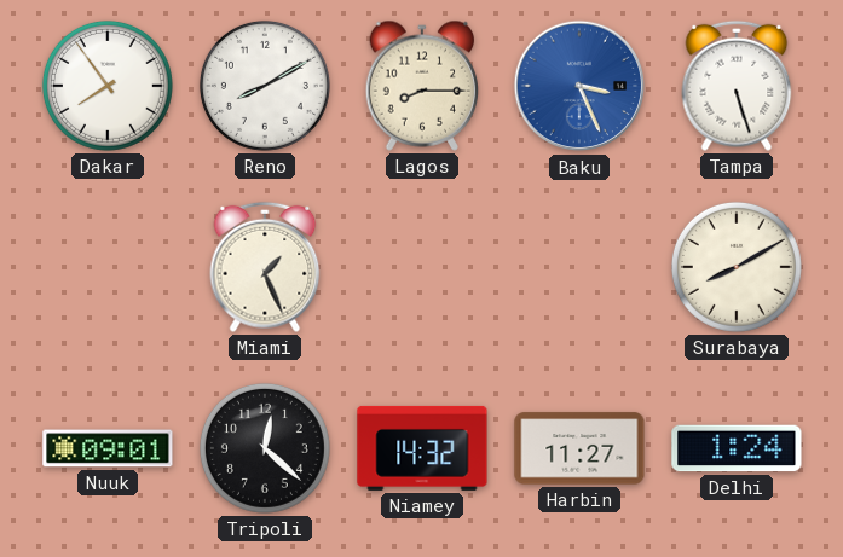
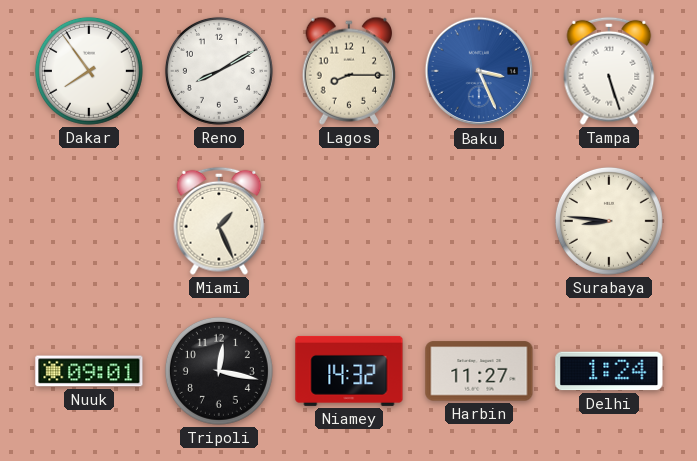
Surabaya: 8:10 -> 8:46 (609, 221)
Tripoli: 12:22 -> 12:17 (219, 371)
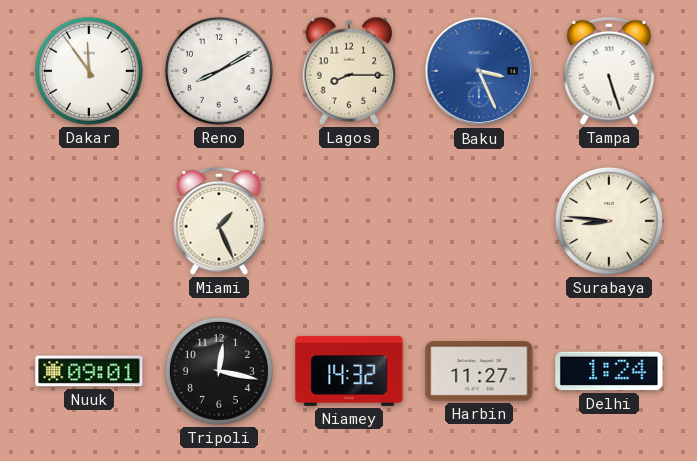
Dakar: 7:54 -> 11:54 (89, 71)
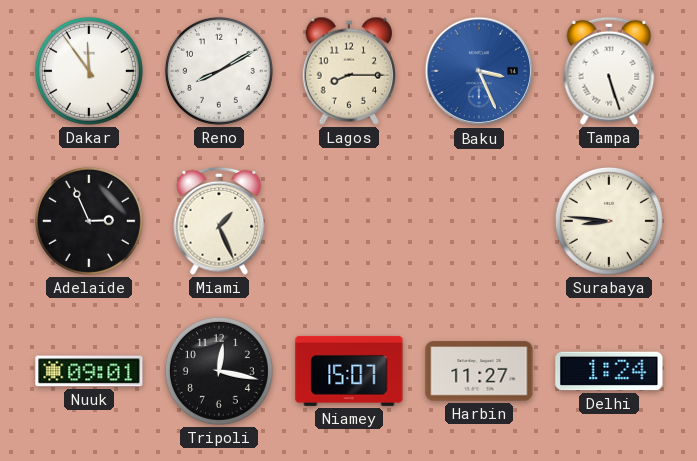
Adelaide: none -> 2:56 (89, 221)
Niamey: 14:32 -> 15:07 (349, 371)
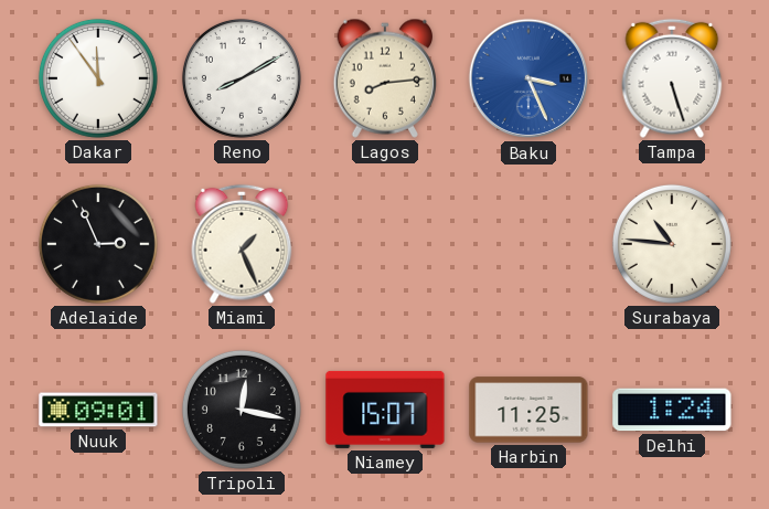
Lagos: 8:15 -> 8:14 (384, 78)
Surabaya: 8:46 -> 10:46 (672, 244)
Harbin: 11:27 -> 11:25 (528, 410)
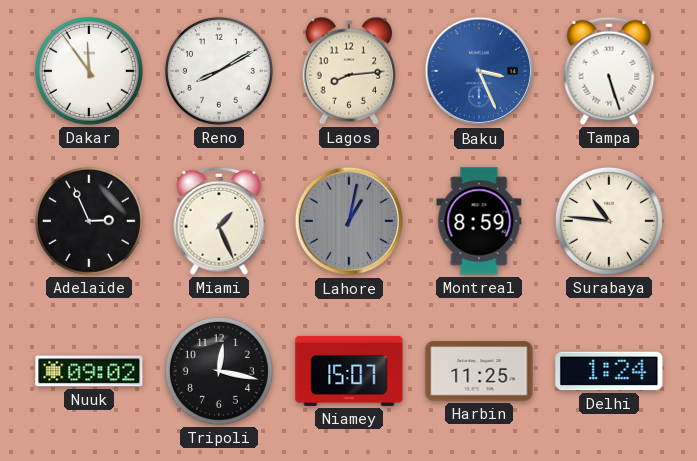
Lahore: none -> 1:02 (349, 221)
Montreal: none -> 8:59 (479, 221)
Nuuk: 09:01 -> 09:02 (89, 371)
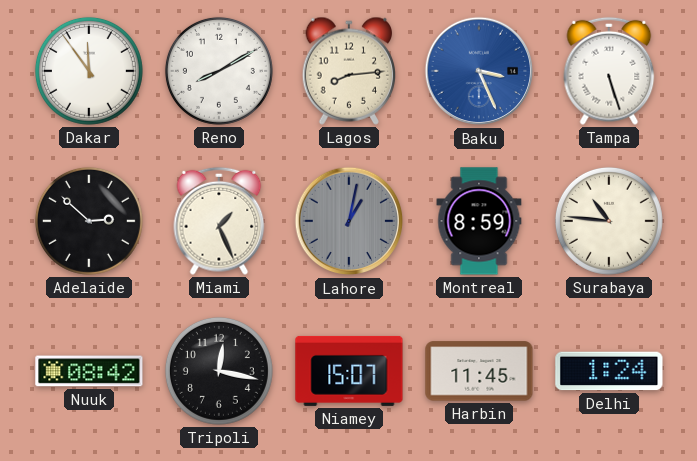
Adelaide: 2:56 -> 2:52 (89, 221)
Nuuk: 09:02 -> 08:42 (89, 371)
Harbin: 11:25 -> 11:45 (479, 371)
